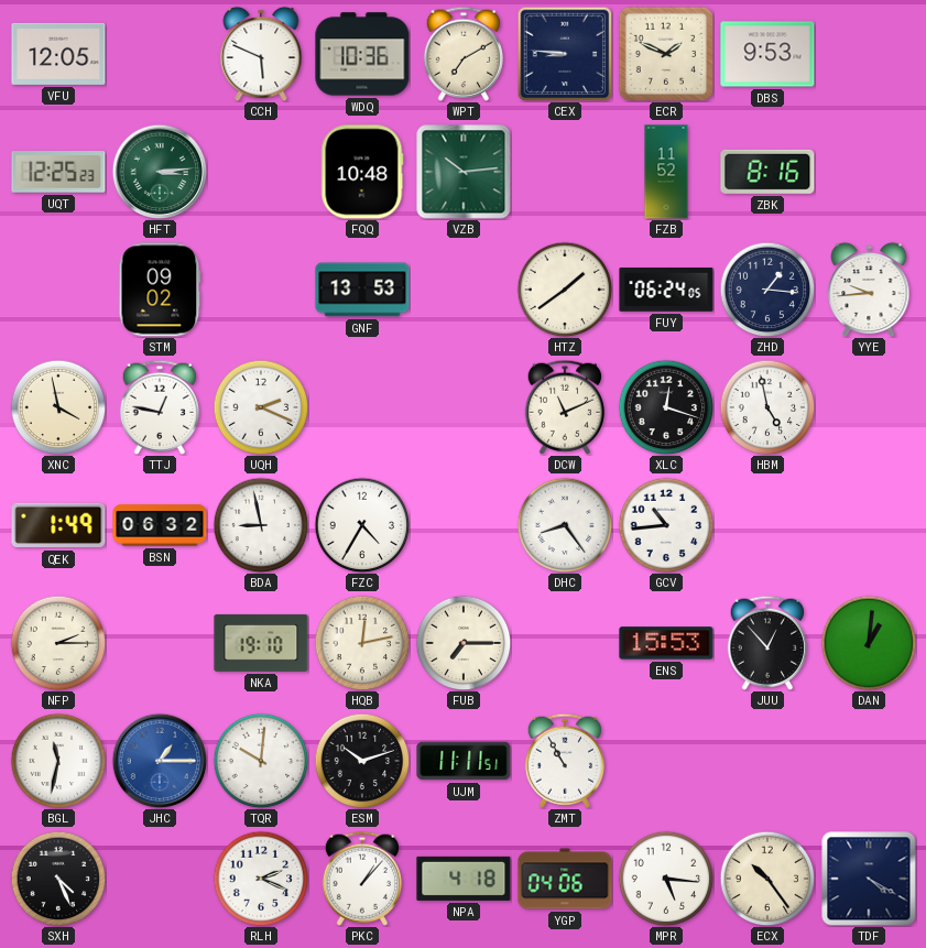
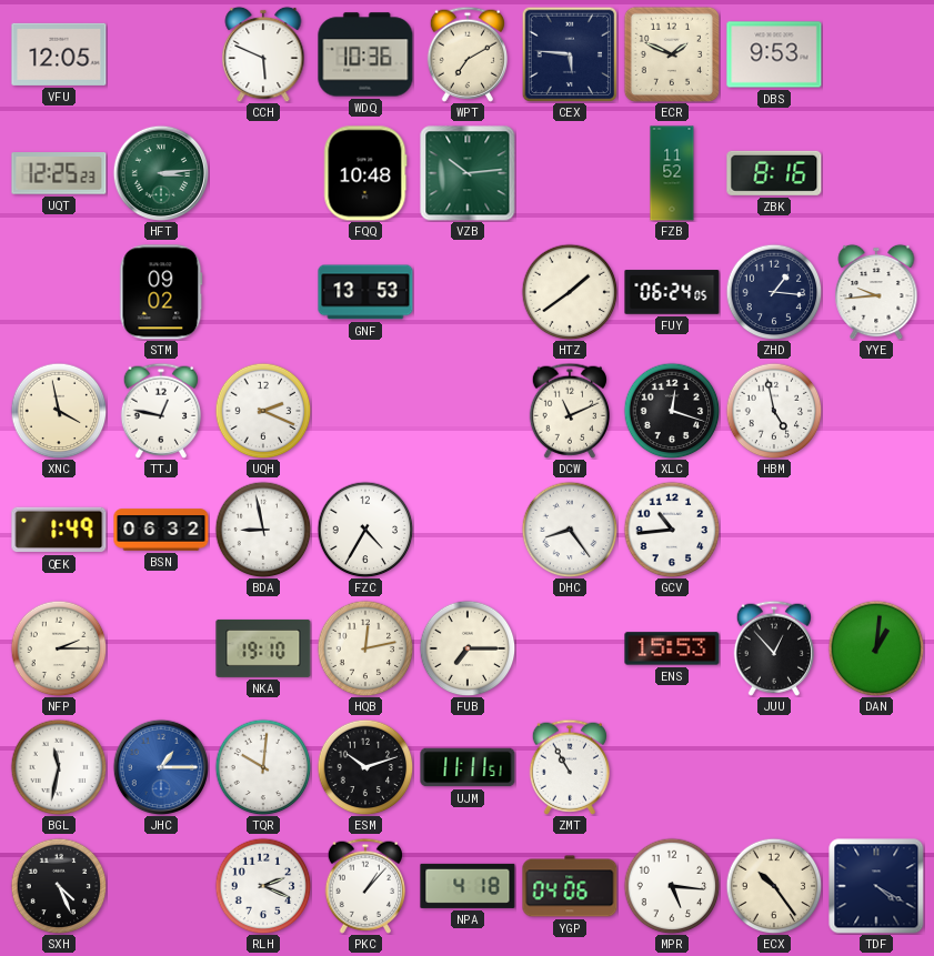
CEX: 8:46 -> 5:46 (570, 54)
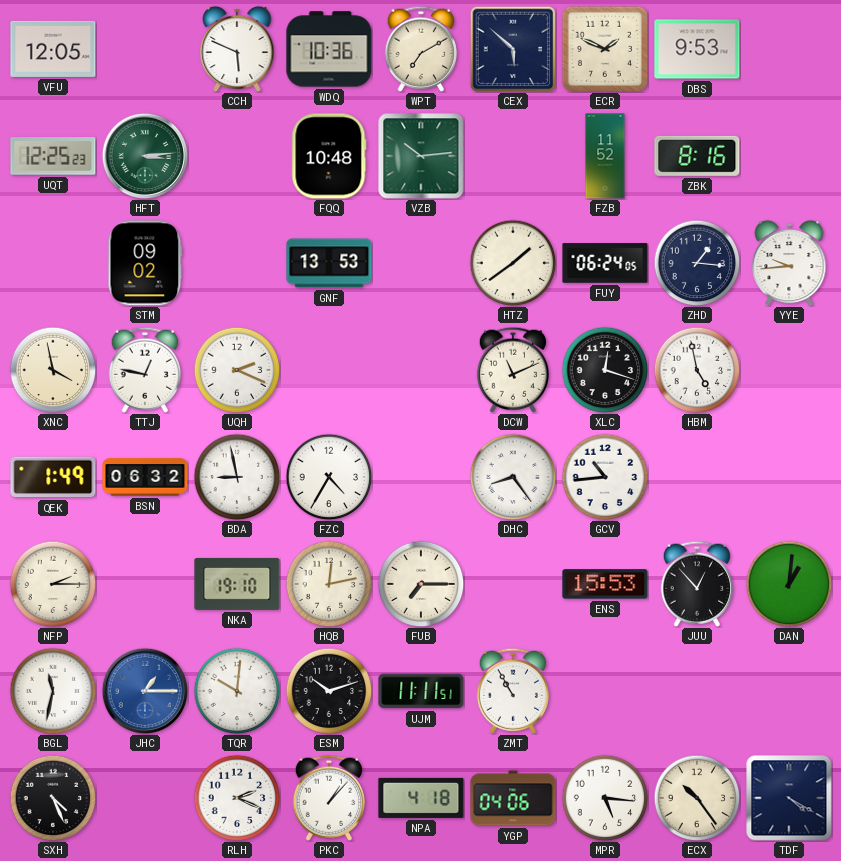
CEX: 5:46 -> 5:52 (513, 49)
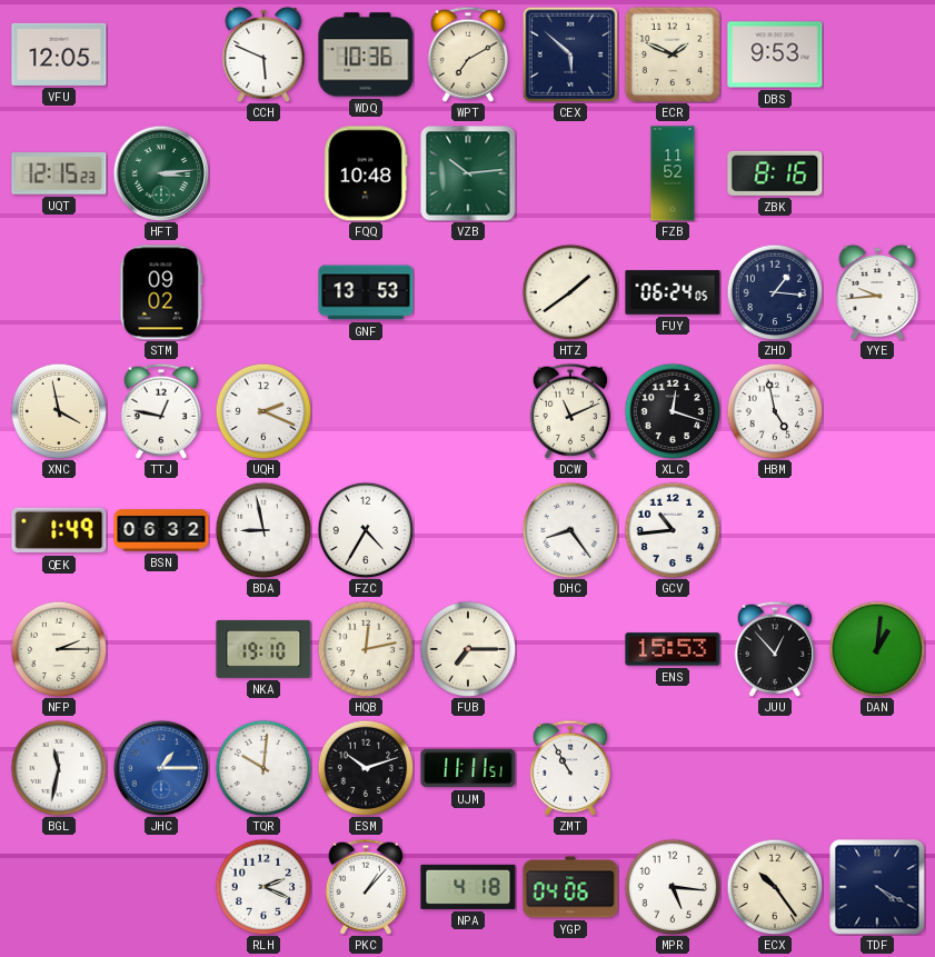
UQT: 12:25 -> 12:15 (59, 173)
SXH: 4:26 -> none (53, 798)
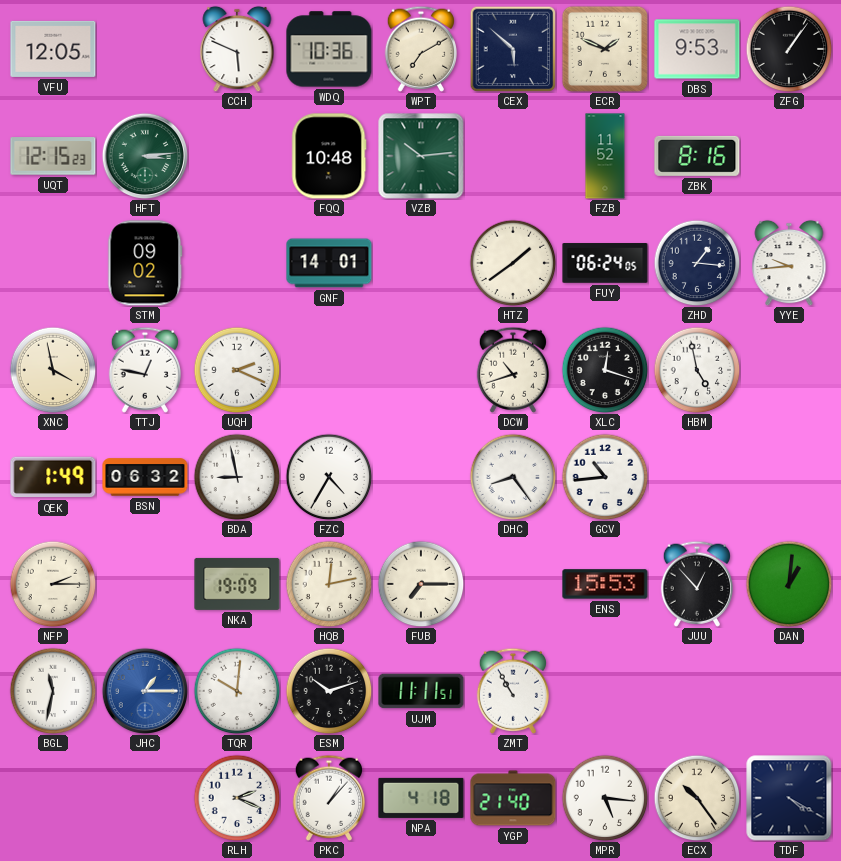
ZFG: none -> 1:06 (789, 49)
GNF: 13:53 -> 14:01 (329, 263)
DCW: 11:11 -> 10:42 (512, 370)
NKA: 19:10 -> 19:09 (237, 584)
YGP: 04:06 -> 21:40 (513, 798)
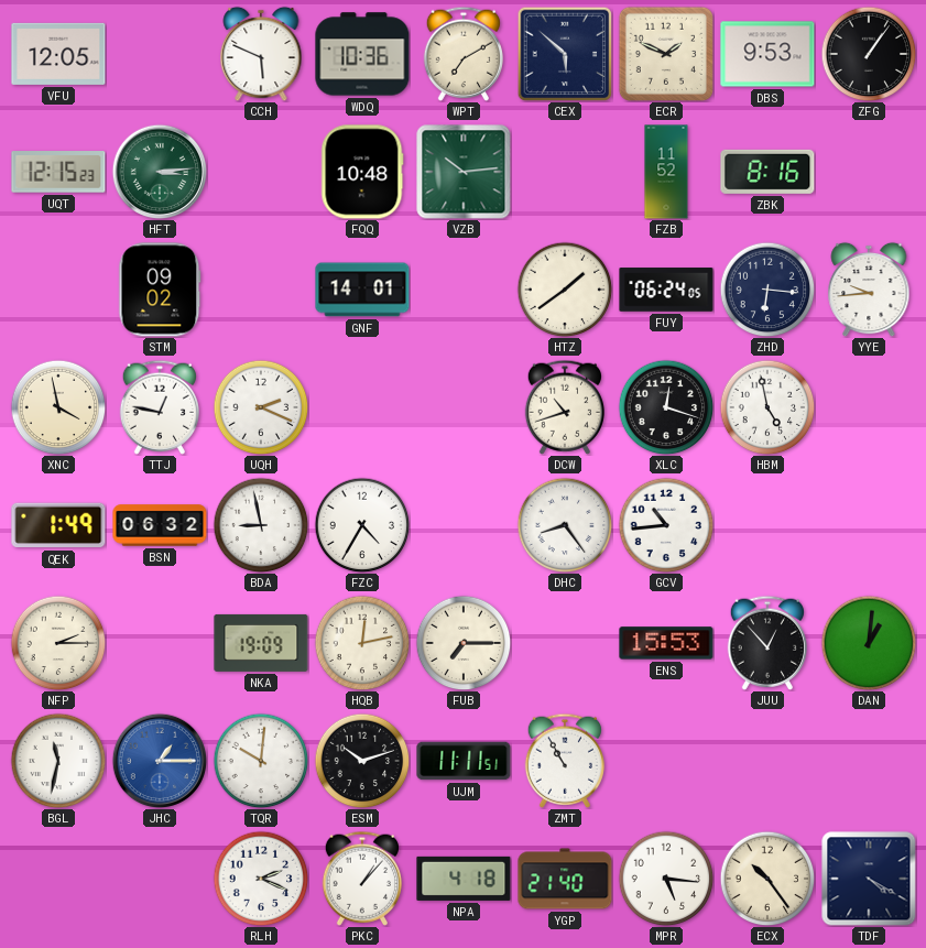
ZHD: 1:16 -> 6:16 (767, 290)
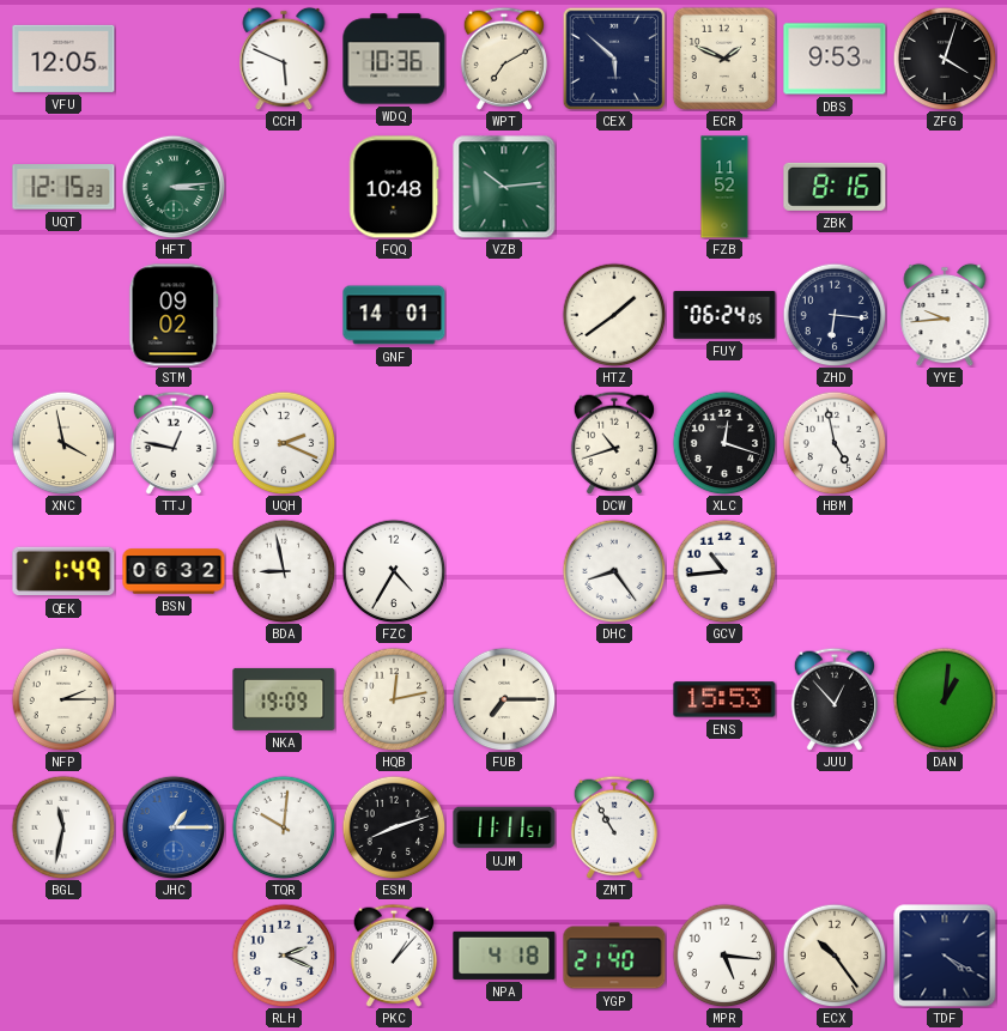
ZFG: 1:06 -> 4:03 (945, 59)
ESM: 10:12 -> 8:12 (394, 827)
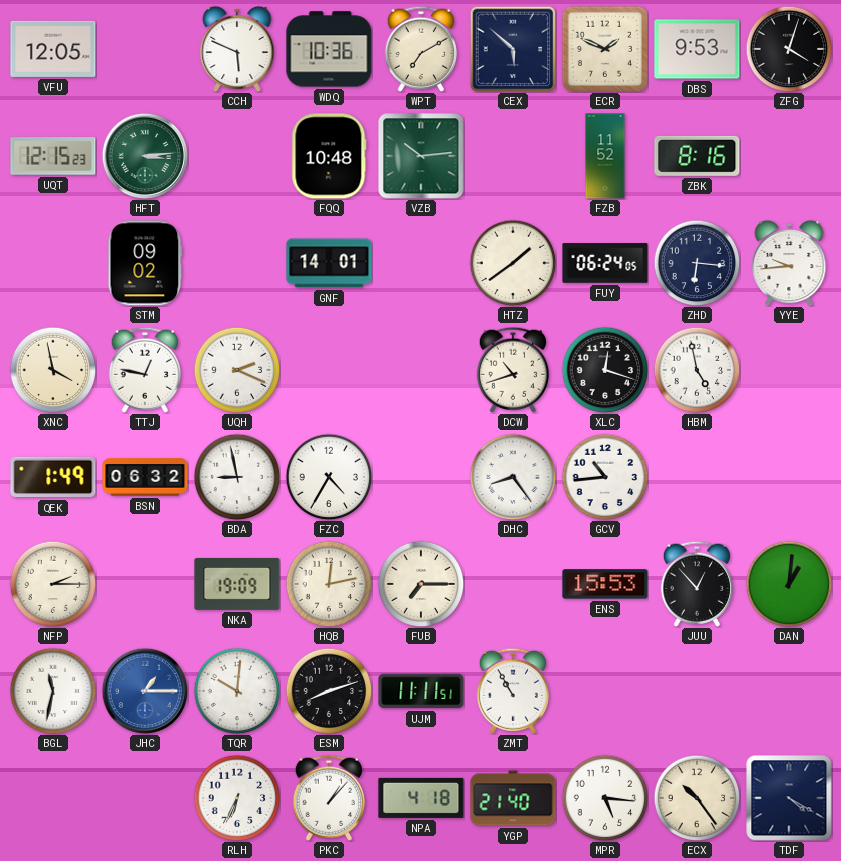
RLH: 2:19 -> 6:34 (237, 798)
